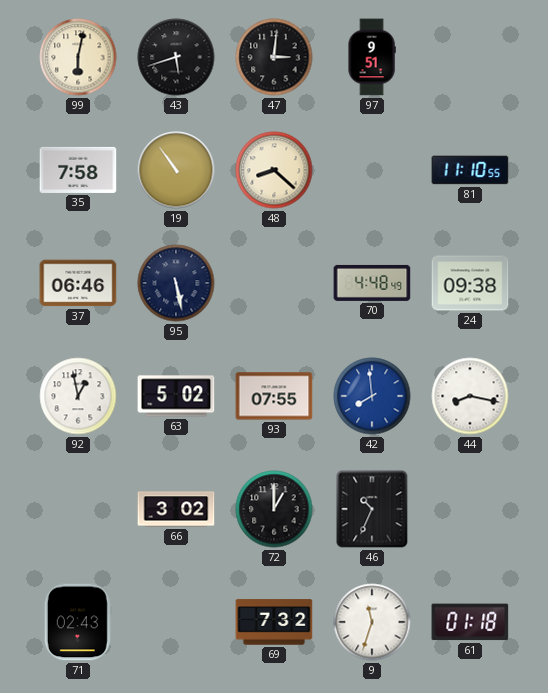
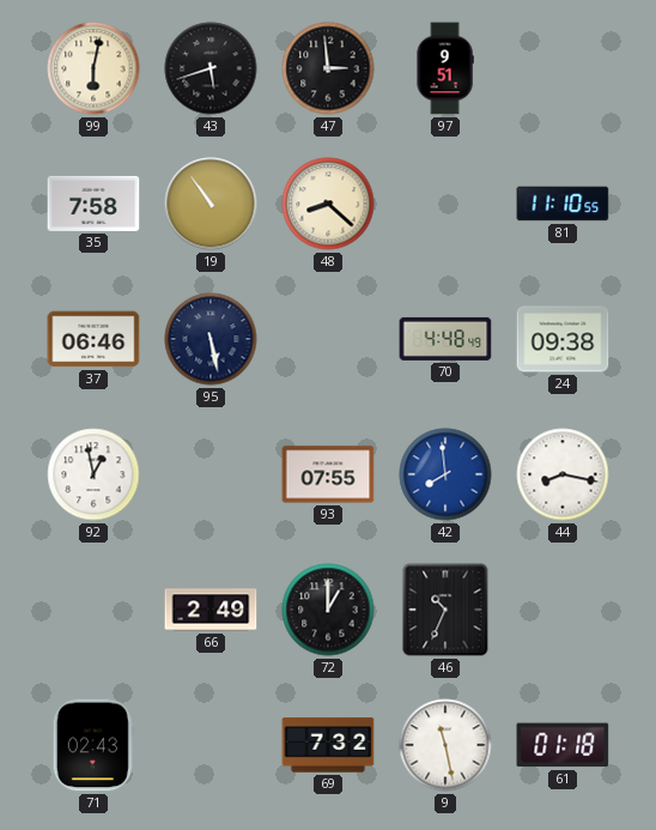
47: 3:01 -> 2:59 (328, 68)
63: 5:02 -> none (176, 396)
66: 3:02 -> 2:49 (211, 610)
9: 11:33 -> 11:28 (445, 745)
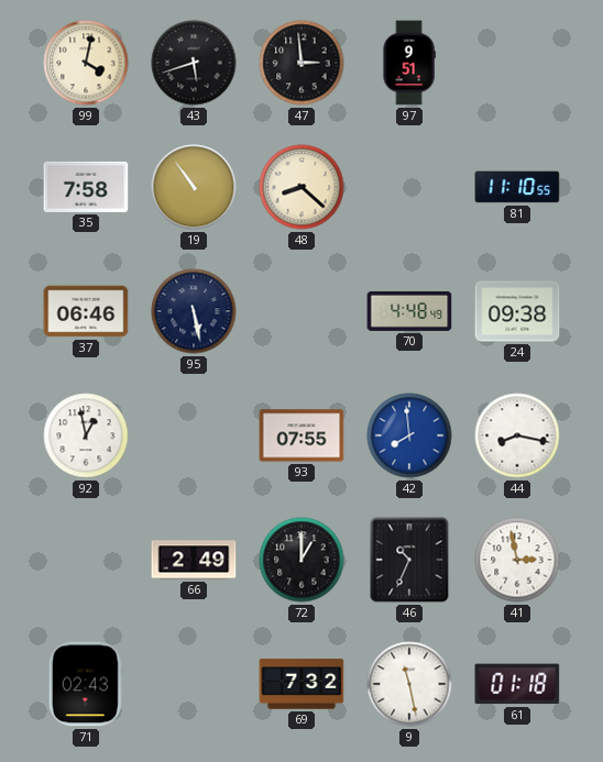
99: 6:02 -> 4:02 (86, 63)
41: none -> 2:58 (517, 560)
